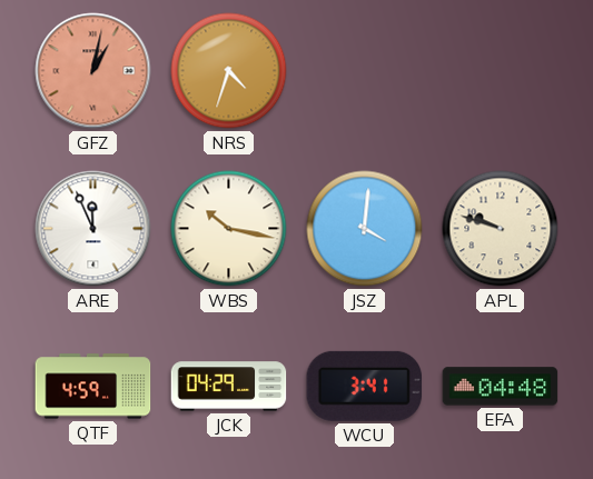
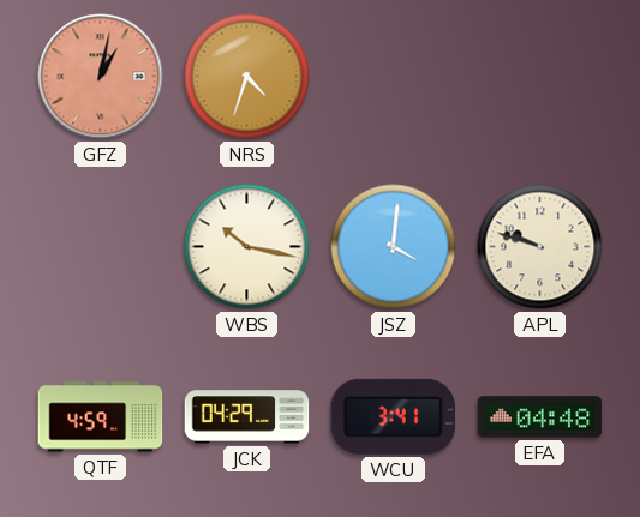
ARE: 11:56 -> none (93, 229)
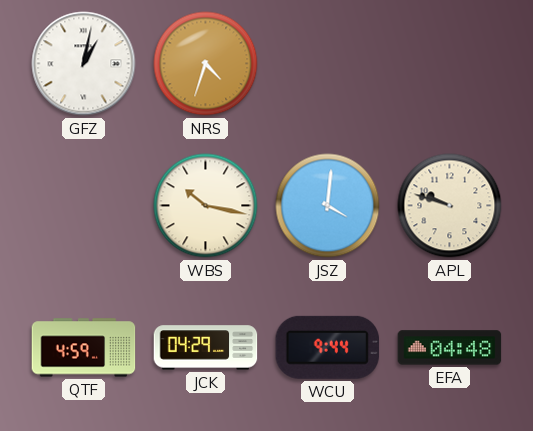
GFZ dial: salmon -> white (84, 64)
WCU: 3:41 -> 9:44 (328, 347)
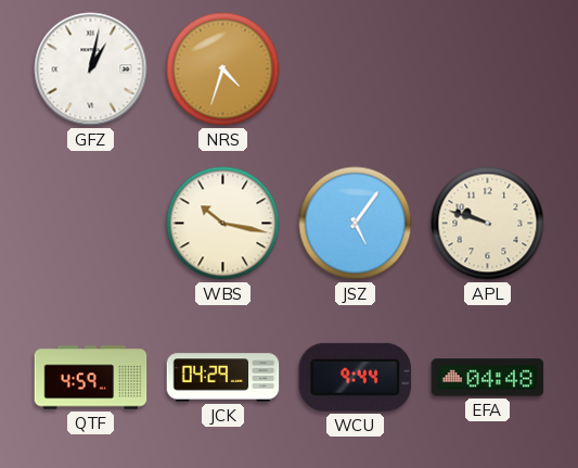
JSZ: 4:01 -> 5:06 (356, 224)
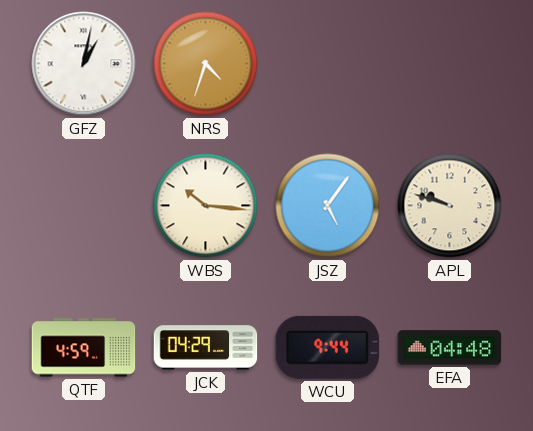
WBS: 10:17 -> 10:16 (206, 206)
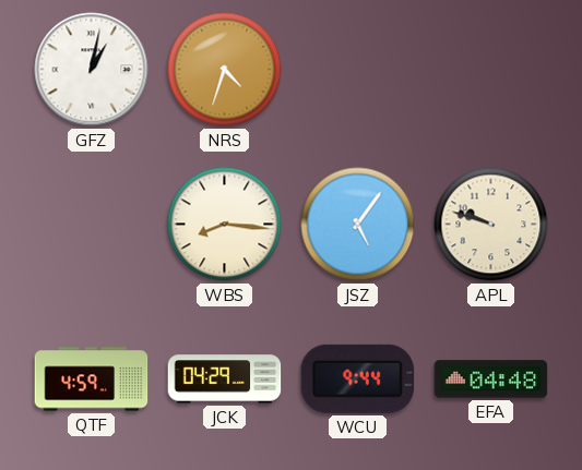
WBS: 10:16 -> 8:16 (225, 225)
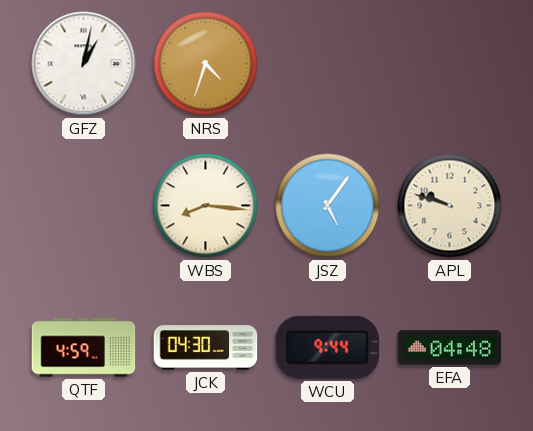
JCK: 04:29 -> 04:30 (206, 348)
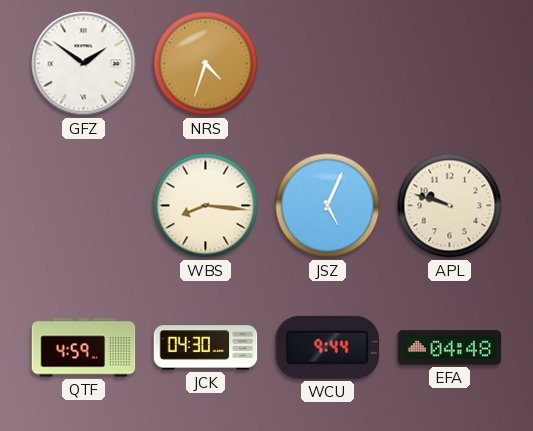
GFZ: 1:02 -> 1:51 (84, 64)
JSZ: 5:06 -> 5:04 (328, 206)
